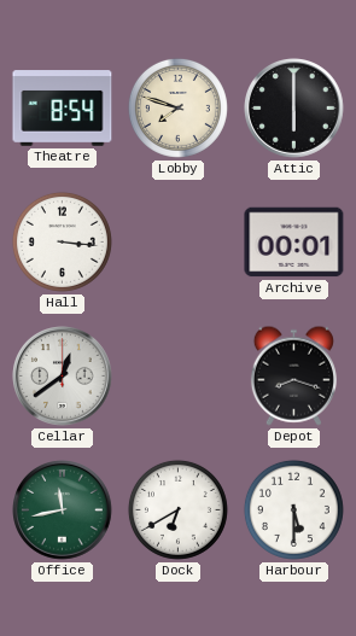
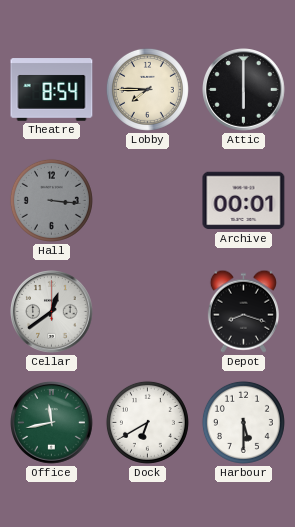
Lobby: 7:48 -> 7:45 (147, 89)
Hall dial: white -> grey (51, 200)
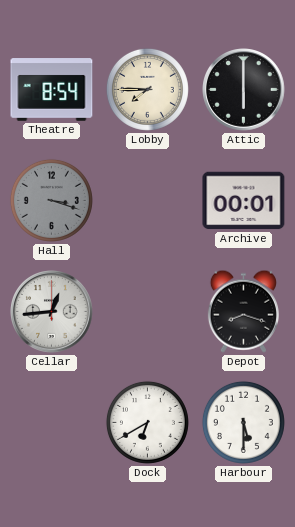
Hall: 3:16 -> 3:18 (51, 200)
Cellar: 12:39 -> 12:44 (52, 312)
Office: 11:43 -> none (52, 423)
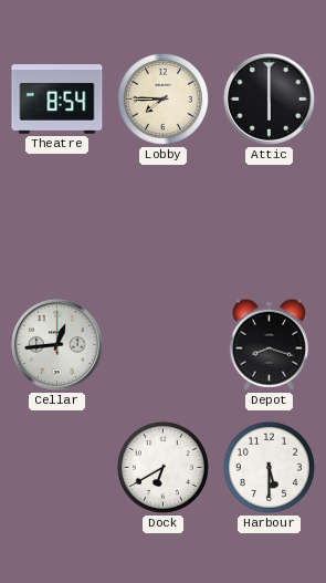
Hall: 3:18 -> none (51, 200)
Archive: 00:01 -> none (244, 201)
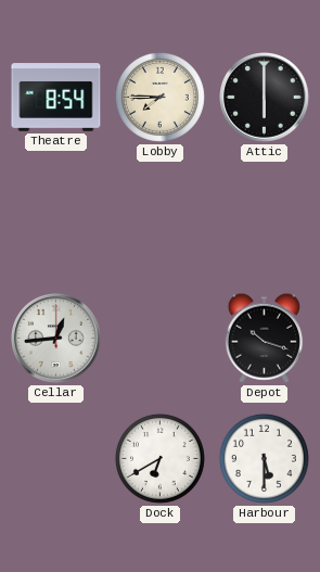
Depot: 8:18 -> 10:18 (264, 338)
